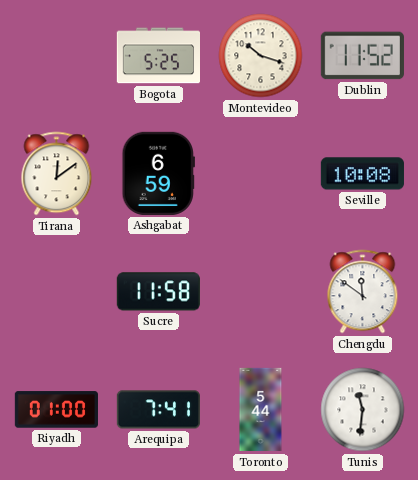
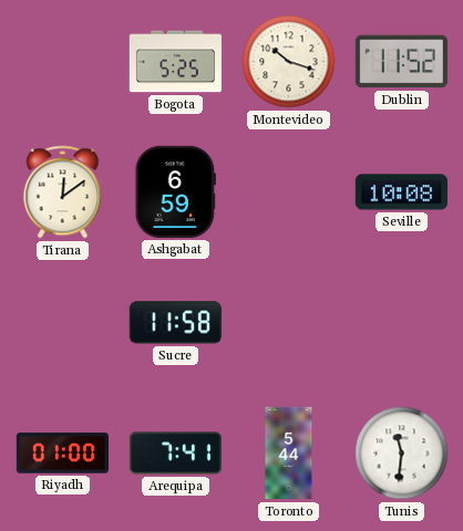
Chengdu: 11:51 -> none (363, 292)
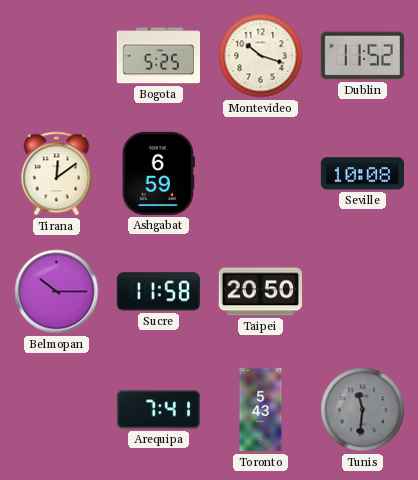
Belmopan: none -> 10:15 (57, 292)
Taipei: none -> 20:50 (260, 292)
Riyadh: 01:00 -> none (62, 454)
Toronto: 5:44 -> 5:43 (261, 410)
Tunis dial: white -> grey (363, 410)
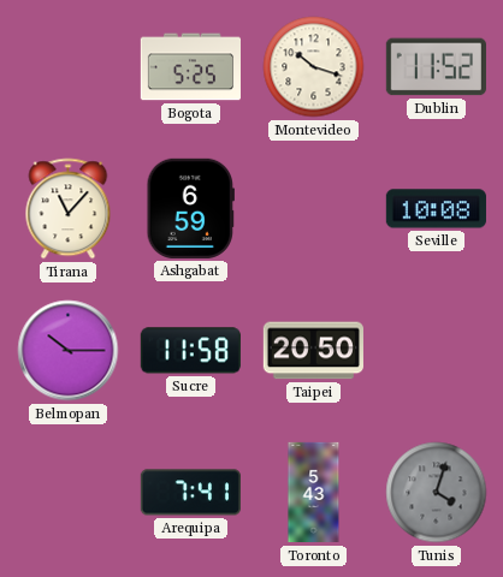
Tirana: 12:09 -> 11:07 (69, 209)
Tunis: 11:31 -> 4:03 (437, 493)
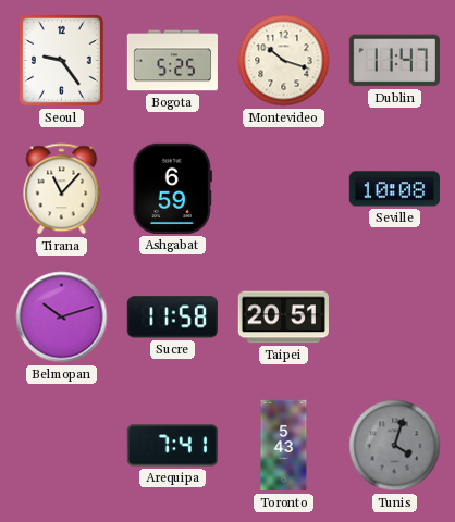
Seoul: none -> 9:24 (61, 60)
Dublin: 11:52 -> 11:47 (394, 61)
Belmopan: 10:15 -> 10:12 (62, 318)
Taipei: 20:50 -> 20:51 (283, 318)
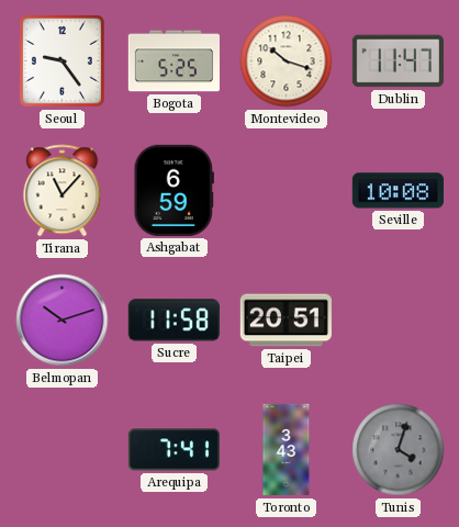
Toronto: 5:43 -> 3:43 (287, 450)
